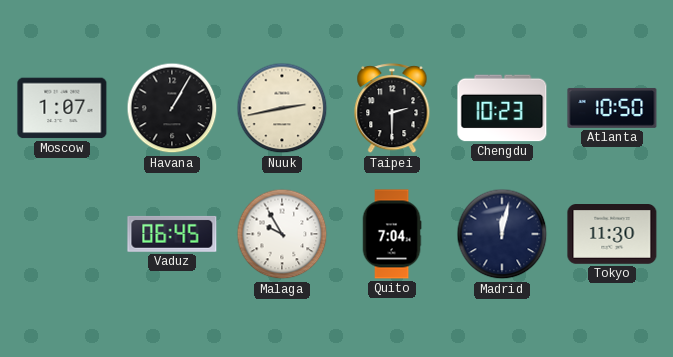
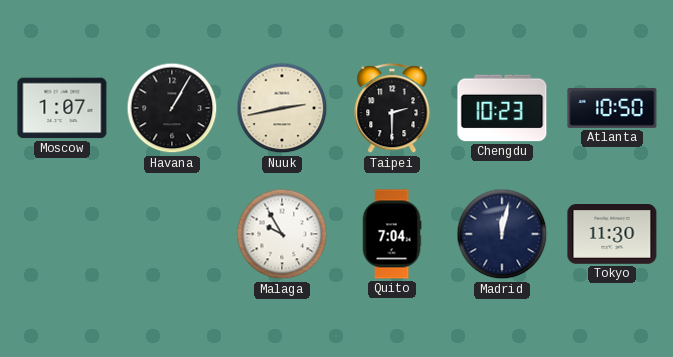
Vaduz: 06:45 -> none (172, 234)
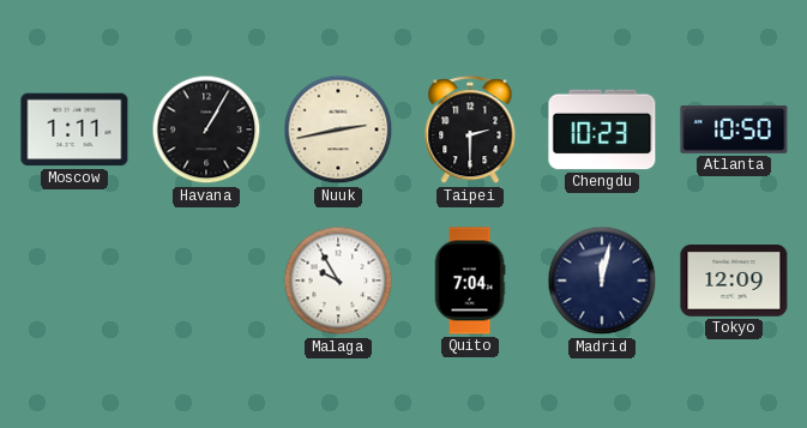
Moscow: 1:07 -> 1:11 (74, 129)
Tokyo: 11:30 -> 12:09 (734, 282)
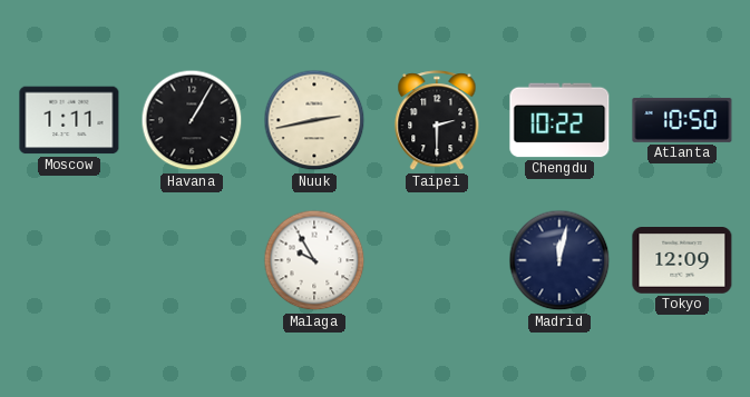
Chengdu: 10:23 -> 10:22 (559, 120)
Quito: 7:04 -> none (470, 281)
